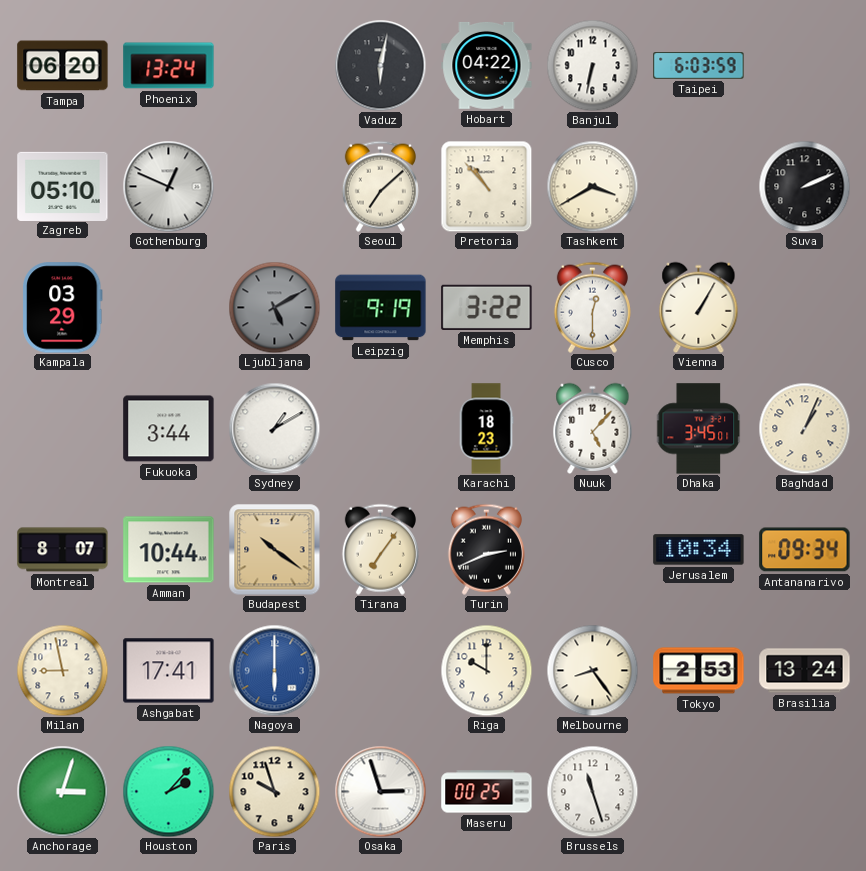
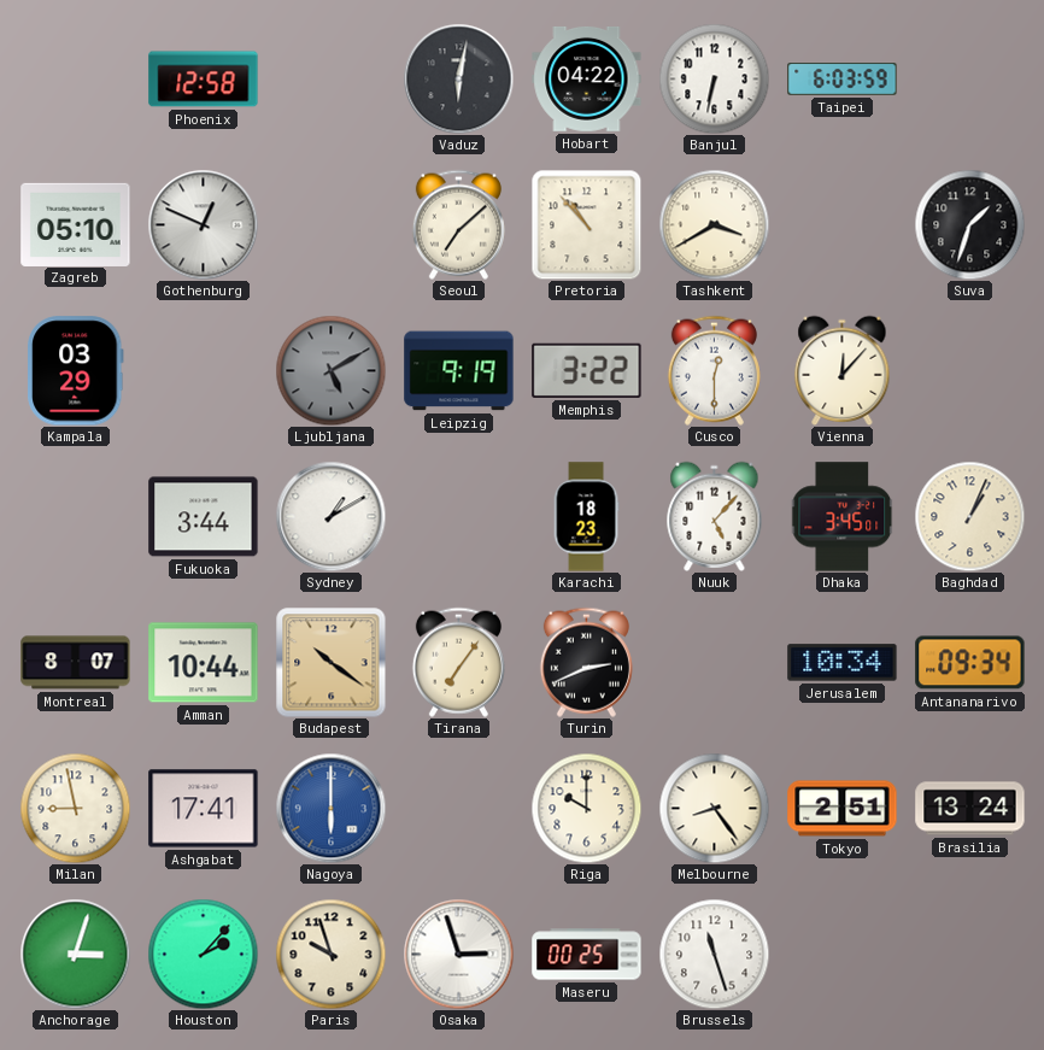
Tampa: 06:20 -> none (63, 66)
Phoenix: 13:24 -> 12:58 (204, 80)
Suva: 2:11 -> 1:33 (969, 224)
Vienna: 1:05 -> 12:07 (843, 370)
Tokyo: 2:53 -> 2:51 (843, 809)
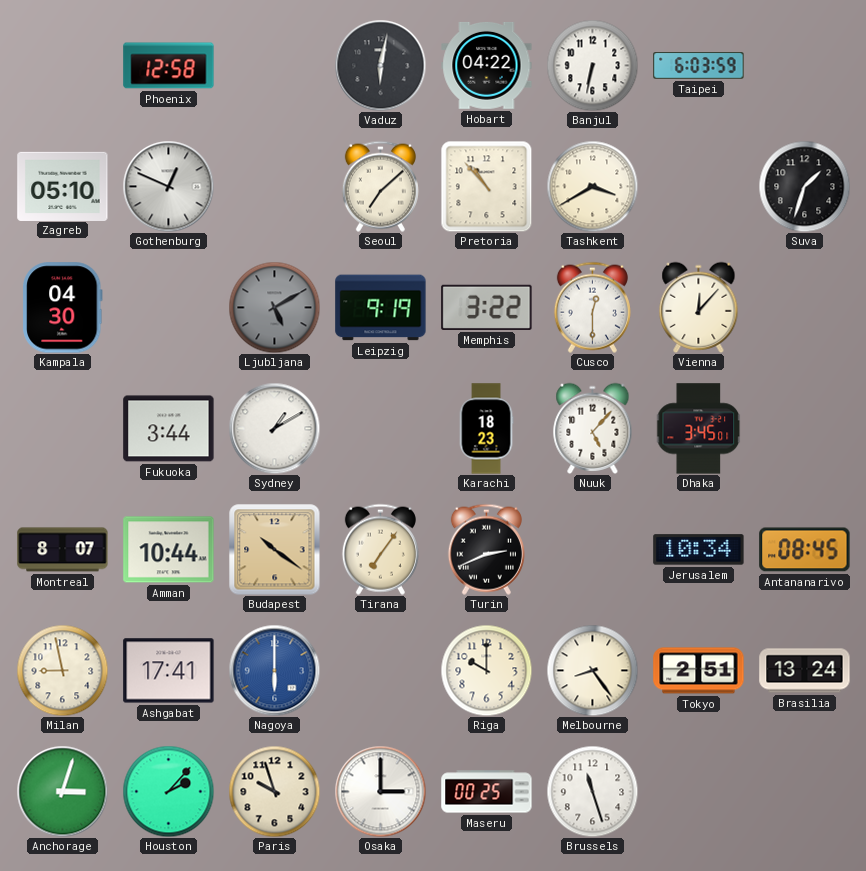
Kampala: 03:29 -> 04:30 (63, 308)
Baghdad: 1:04 -> none (969, 516)
Antananarivo: 09:34 -> 08:45 (805, 550)
Osaka: 2:57 -> 3:00 (380, 791)
